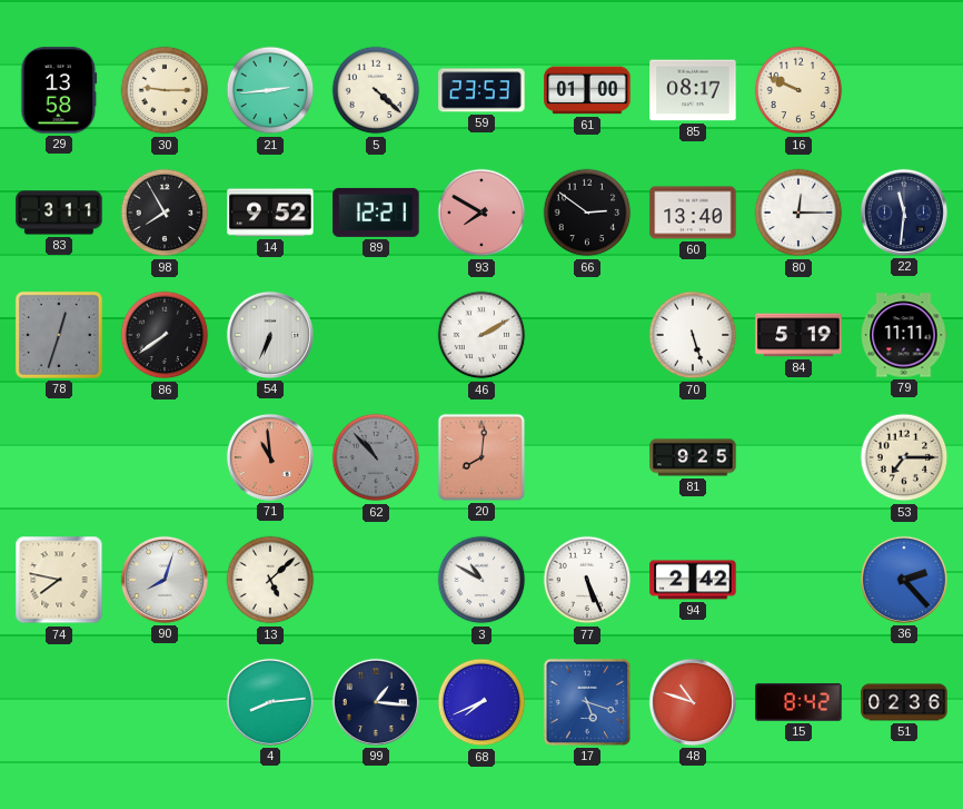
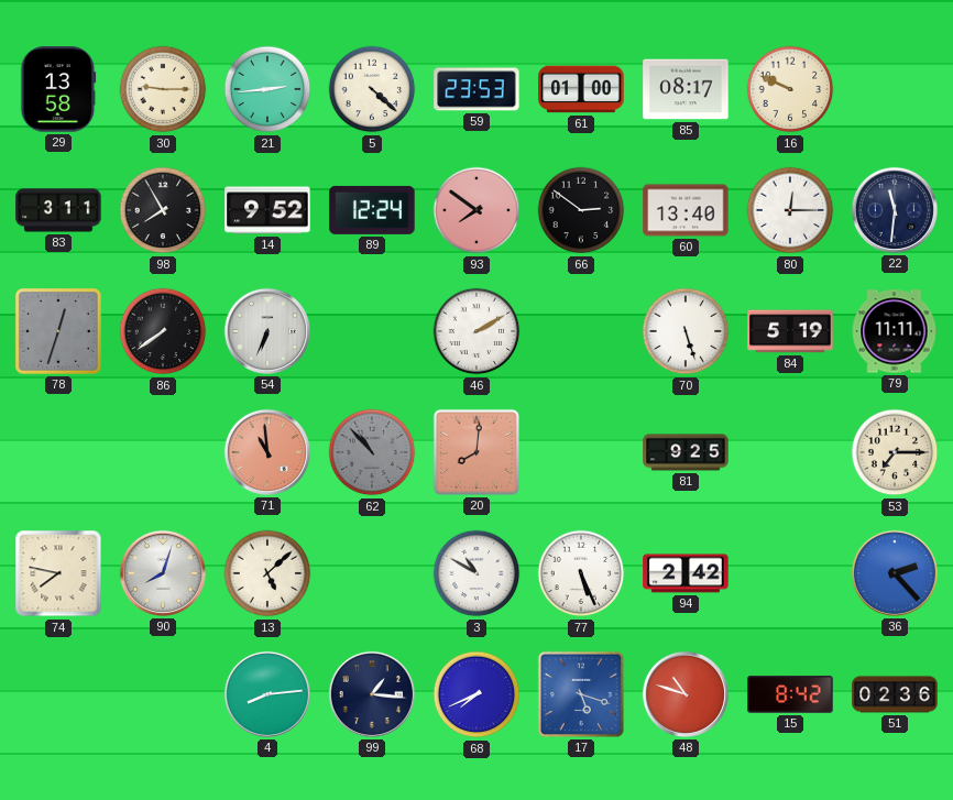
89: 12:21 -> 12:24 (372, 210)
93: 7:50 -> 7:51 (476, 210)
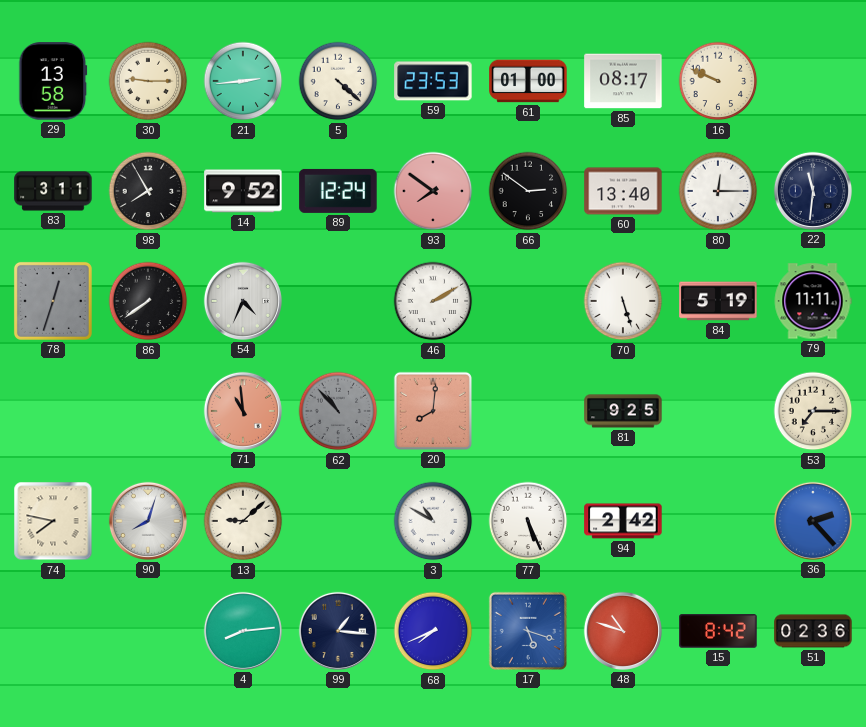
54: 6:34 -> 4:34 (243, 301)
13: 5:08 -> 9:08 (243, 521)
